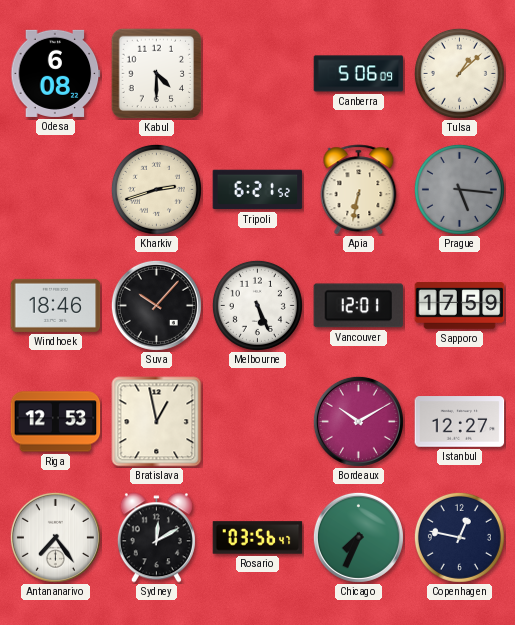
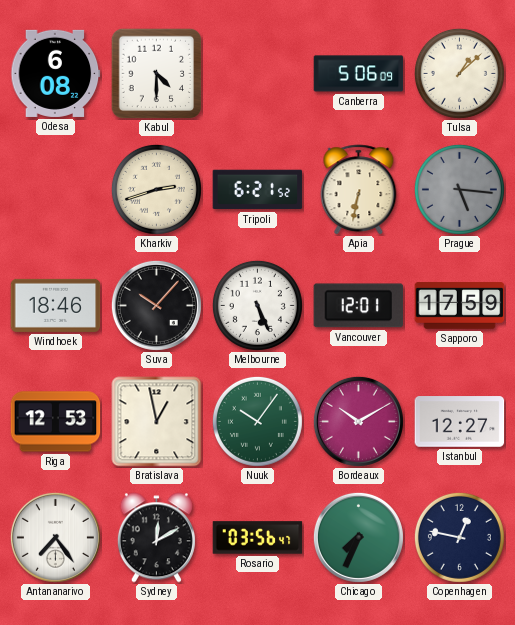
Nuuk: none -> 10:06 (257, 421)
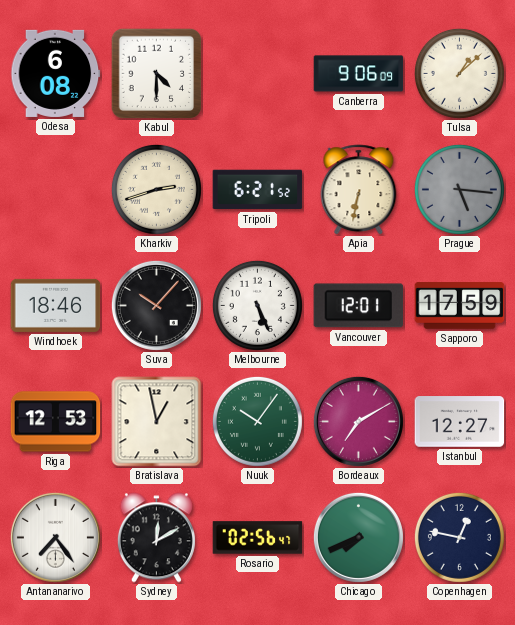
Canberra: 5:06 -> 9:06 (359, 74)
Bordeaux: 10:10 -> 7:10 (358, 421)
Rosario: 03:56 -> 02:56 (258, 538)
Chicago: 7:34 -> 7:41 (358, 537)
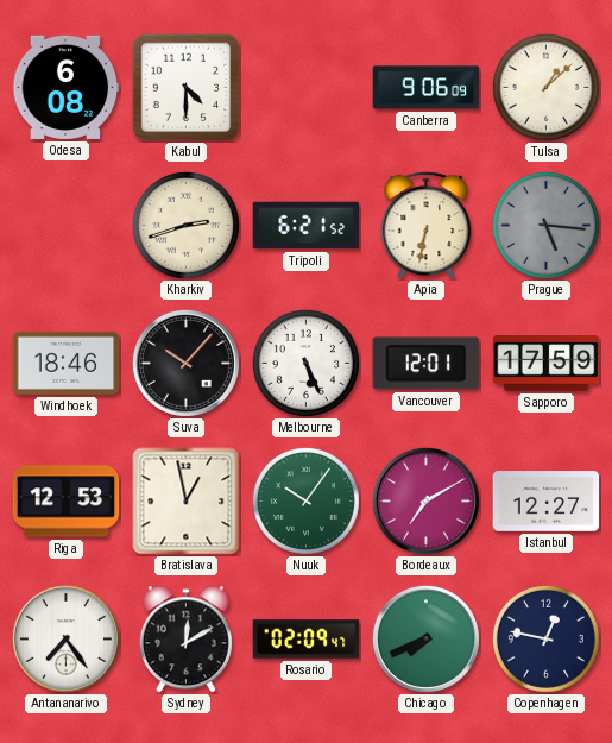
Rosario: 02:56 -> 02:09 (307, 640)
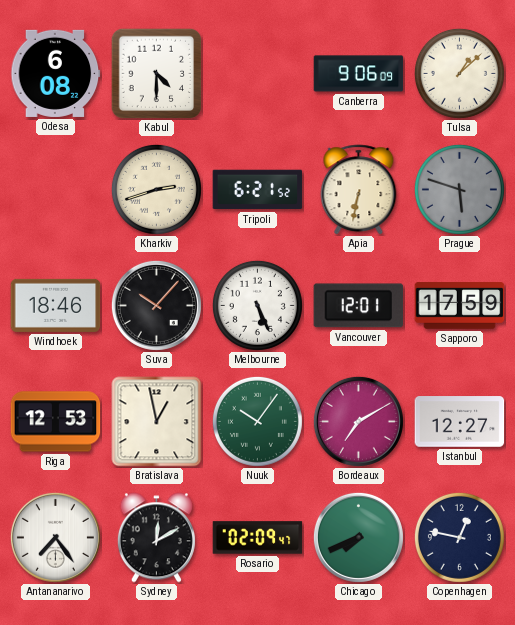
Prague: 5:16 -> 5:48 (459, 189)
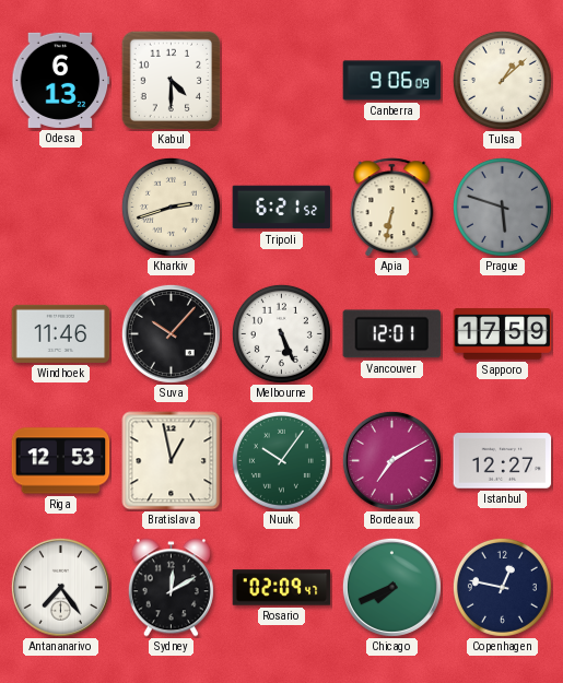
Odesa: 6:08 -> 6:13 (61, 80)
Windhoek: 18:46 -> 11:46 (61, 333)
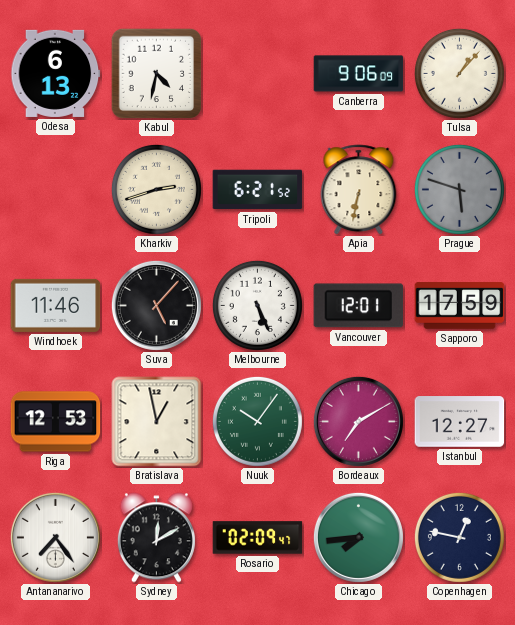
Kabul: 4:30 -> 4:32 (156, 73)
Tulsa: 1:08 -> 1:07 (459, 73)
Suva: 10:07 -> 5:07 (156, 305)
Chicago: 7:41 -> 7:44 (358, 537)
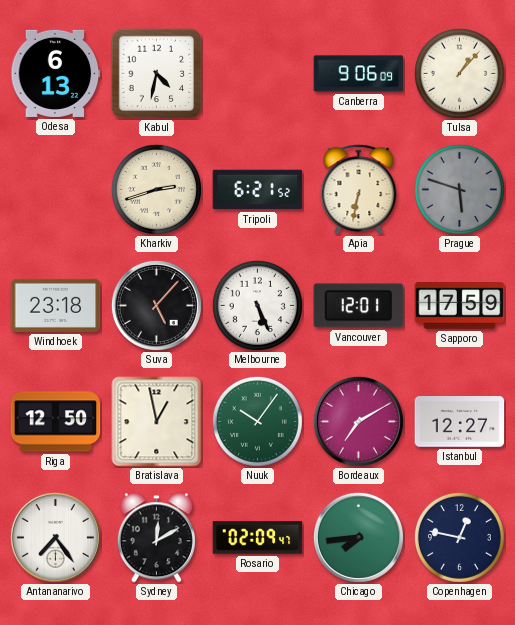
Windhoek: 11:46 -> 23:18 (56, 305)
Riga: 12:53 -> 12:50 (56, 422)
